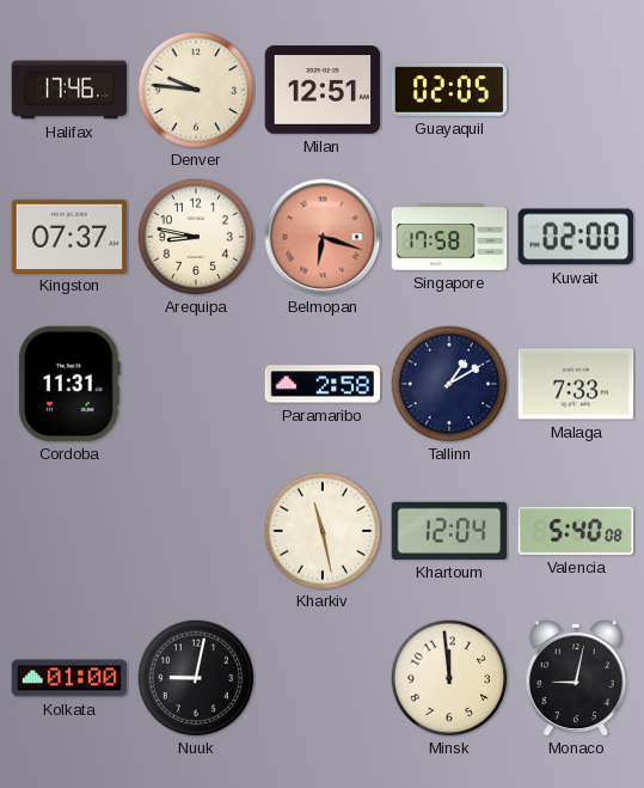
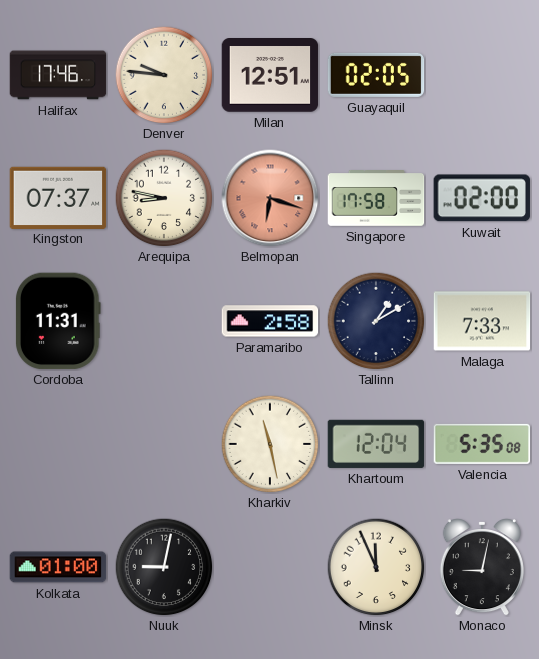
Valencia: 5:40 -> 5:35 (482, 444)
Minsk: 11:59 -> 11:56 (376, 567)
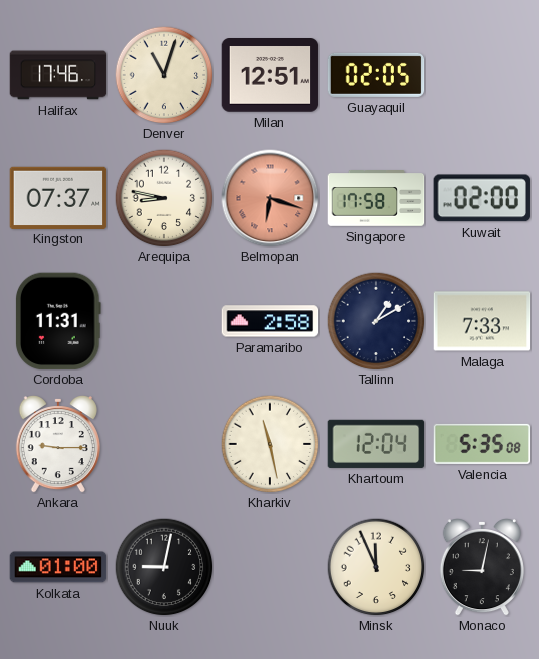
Denver: 9:46 -> 11:03 (164, 75)
Ankara: none -> 9:15 (58, 445)
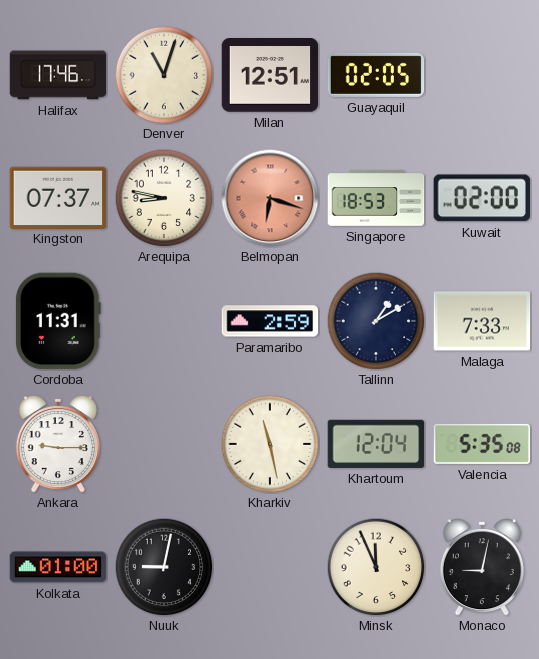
Singapore: 17:58 -> 18:53 (376, 199)
Paramaribo: 2:58 -> 2:59 (270, 321)
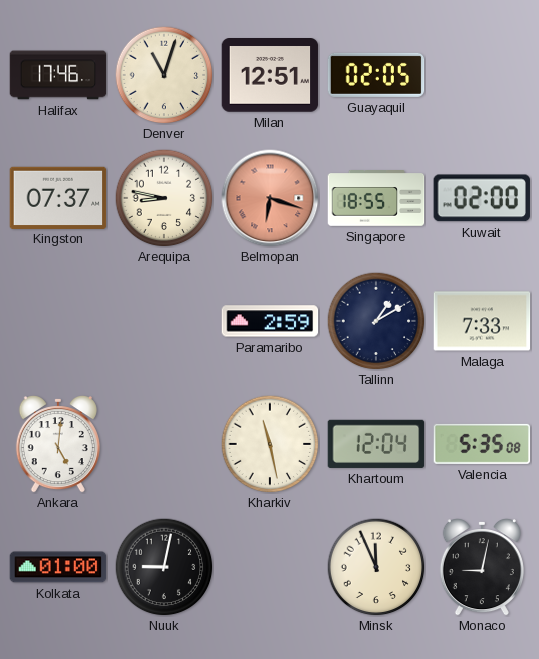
Singapore: 18:53 -> 18:55 (376, 199)
Cordoba: 11:31 -> none (58, 321)
Ankara: 9:15 -> 5:01 (58, 445)
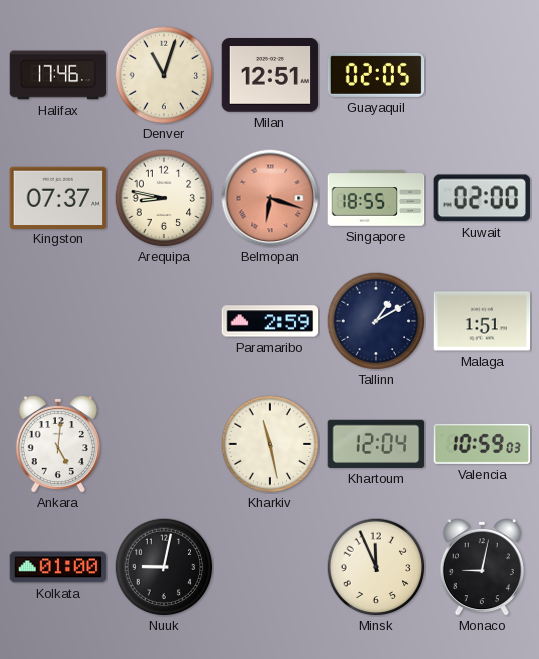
Malaga: 7:33 -> 1:51 (482, 321)
Valencia: 5:35 -> 10:59 (482, 444)
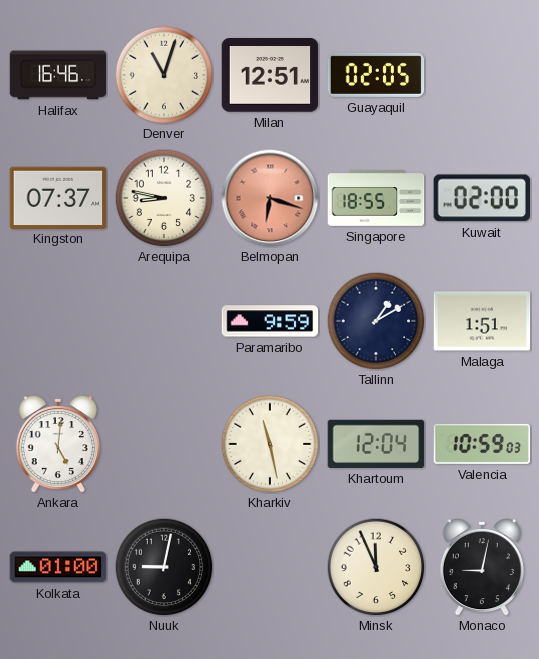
Halifax: 17:46 -> 16:46 (58, 75)
Paramaribo: 2:59 -> 9:59 (270, 321)
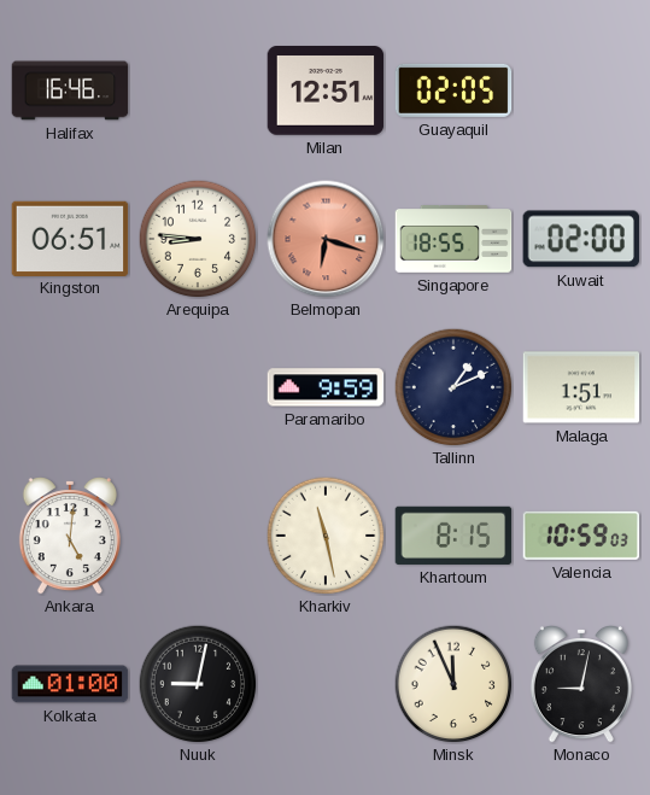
Denver: 11:03 -> none (164, 75)
Kingston: 07:37 -> 06:51 (70, 238)
Arequipa: 8:47 -> 8:46 (198, 239)
Tallinn: 1:10 -> 1:11 (453, 387)
Khartoum: 12:04 -> 8:15 (453, 536)
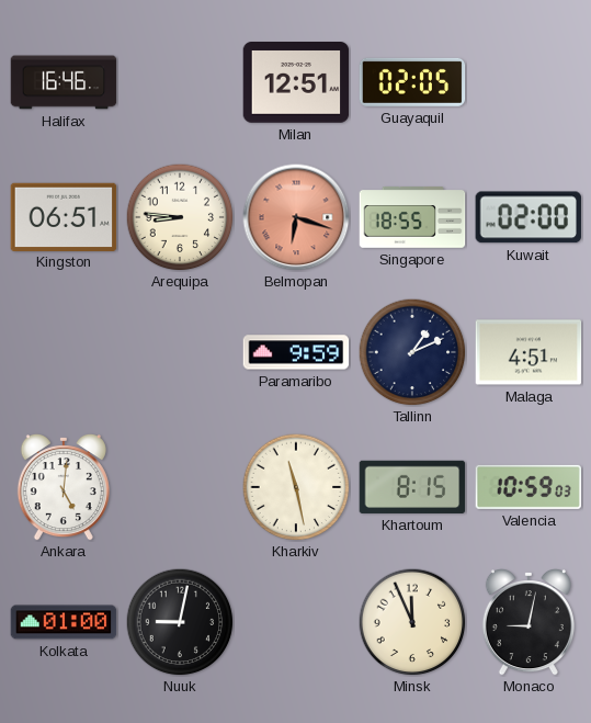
Malaga: 1:51 -> 4:51 (529, 352)
